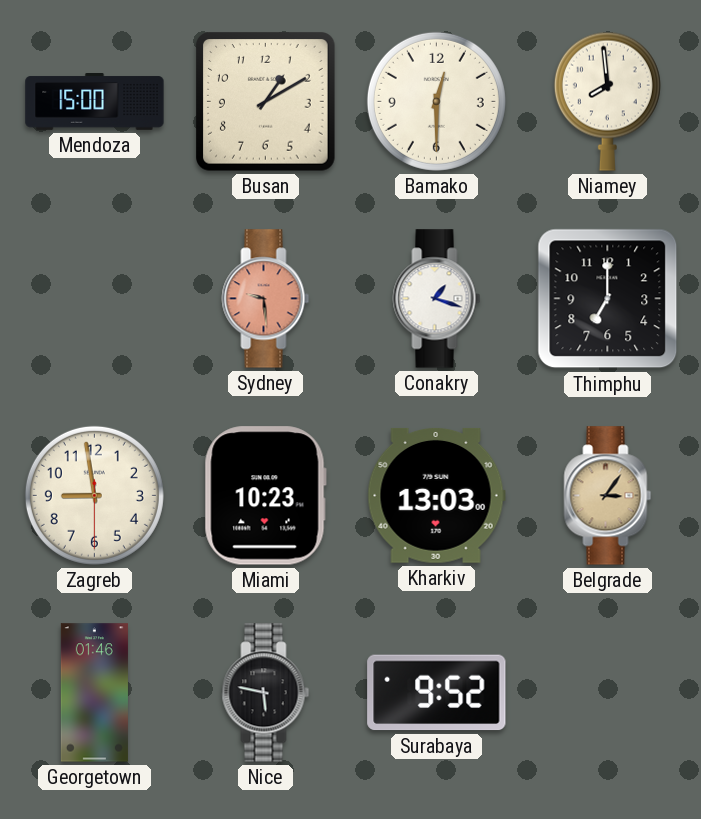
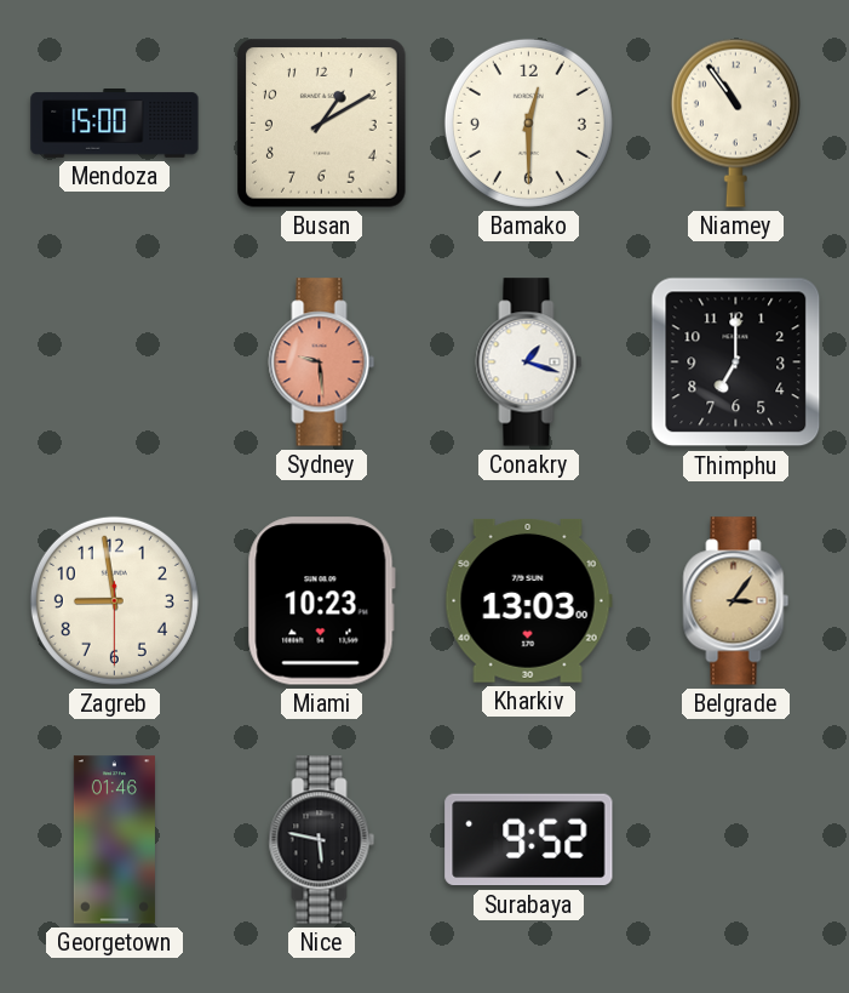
Niamey: 7:59 -> 10:54 (735, 122)
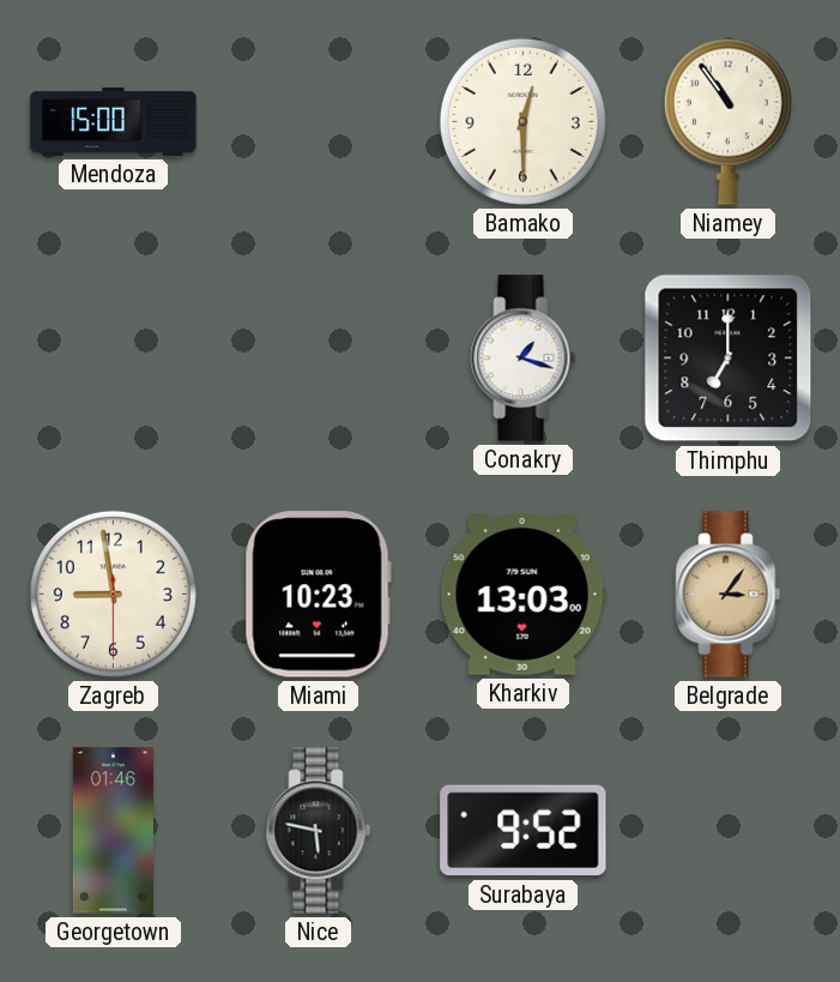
Busan: 1:10 -> none (322, 124)
Sydney: 9:29 -> none (322, 363)
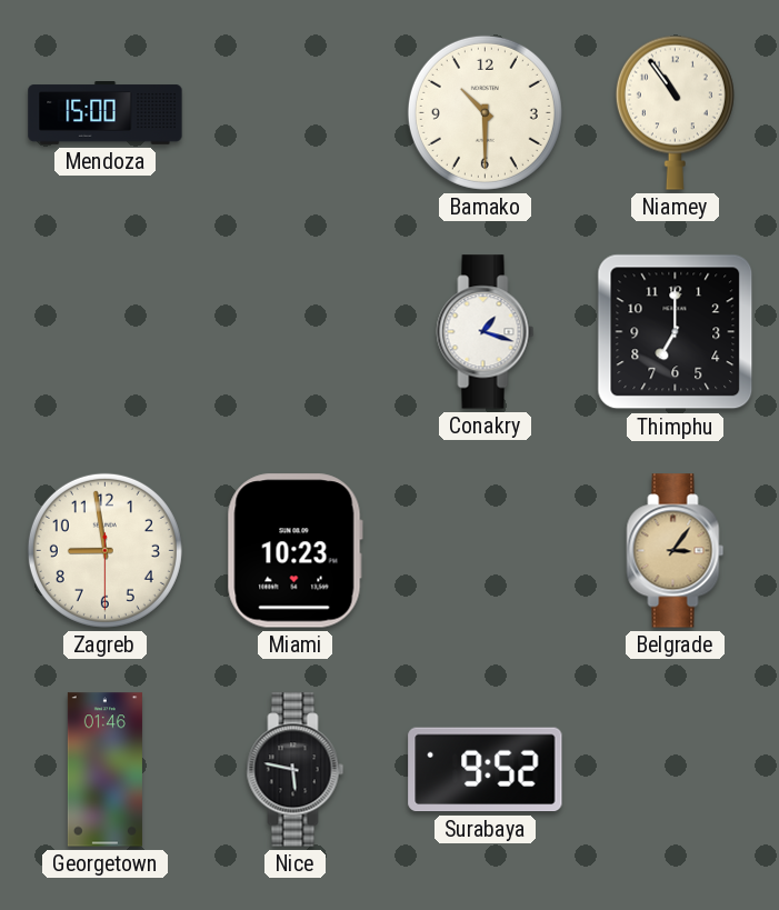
Bamako: 12:30 -> 10:30 (485, 112)
Kharkiv: 13:03 -> none (522, 594)
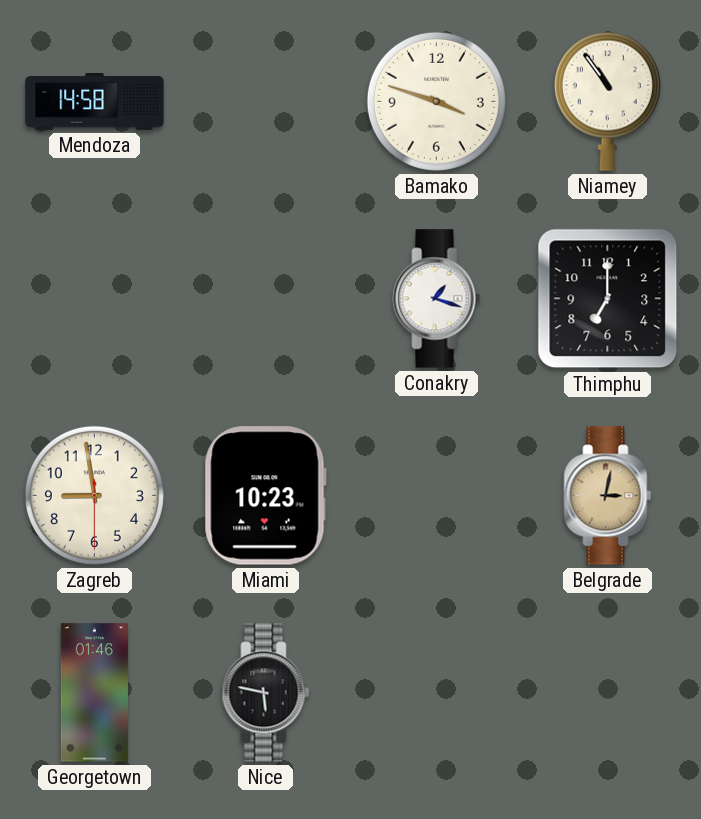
Mendoza: 15:00 -> 14:58 (95, 102)
Bamako: 10:30 -> 3:48 (436, 101)
Belgrade: 3:06 -> 3:02 (608, 496)
Surabaya: 9:52 -> none (486, 770)
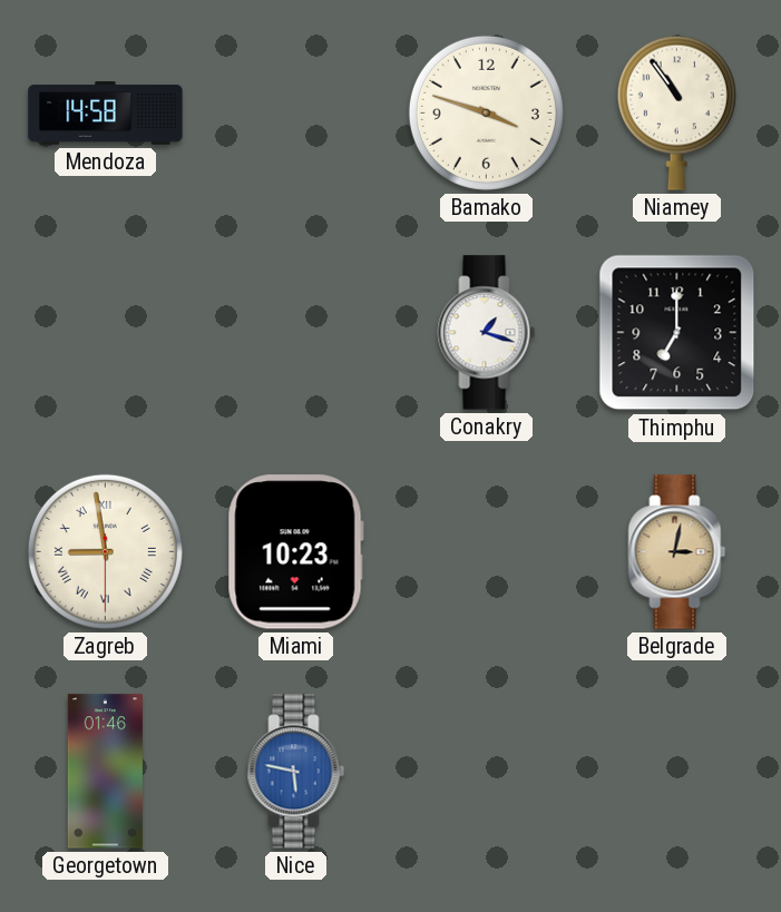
Zagreb numerals: Arabic -> Roman (105, 551)
Nice dial: black -> blue (296, 772)
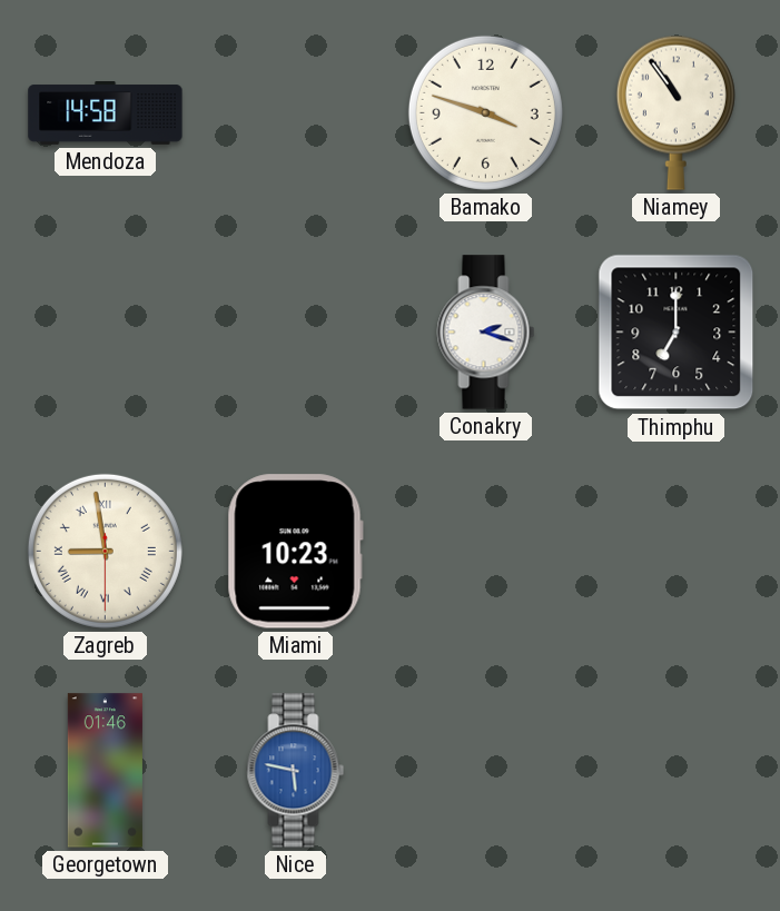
Conakry: 1:18 -> 2:18 (486, 333)
Belgrade: 3:02 -> none (677, 552)
